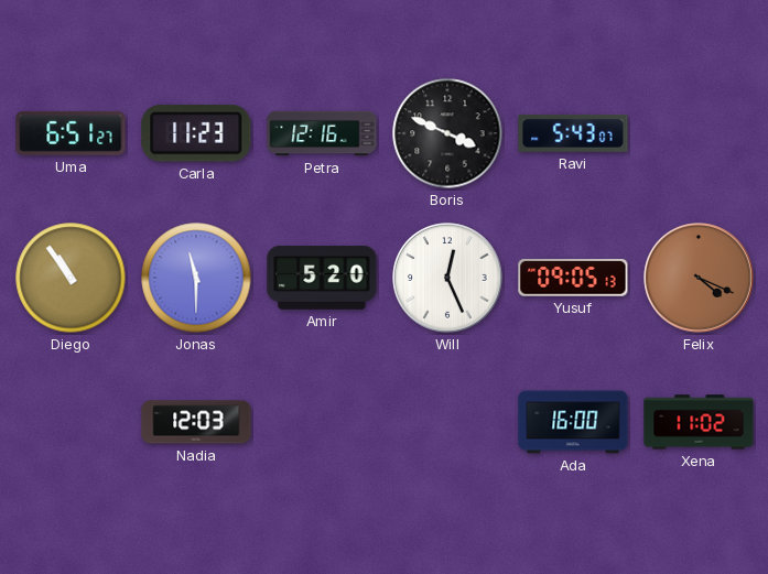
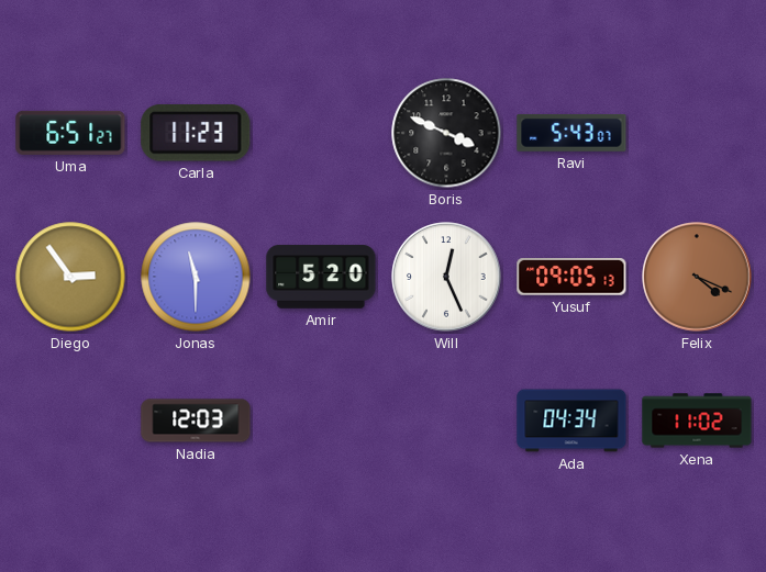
Petra: 12:16 -> none (322, 133)
Diego: 10:54 -> 2:54 (70, 277)
Ada: 16:00 -> 04:34 (571, 420)
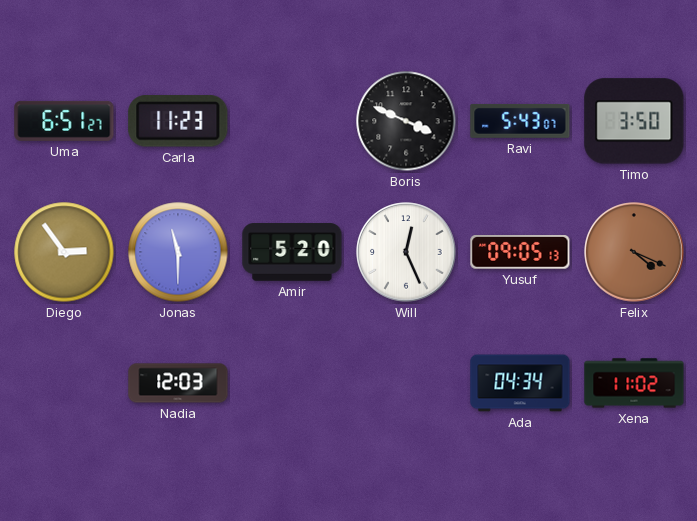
Timo: none -> 3:50 (634, 121)
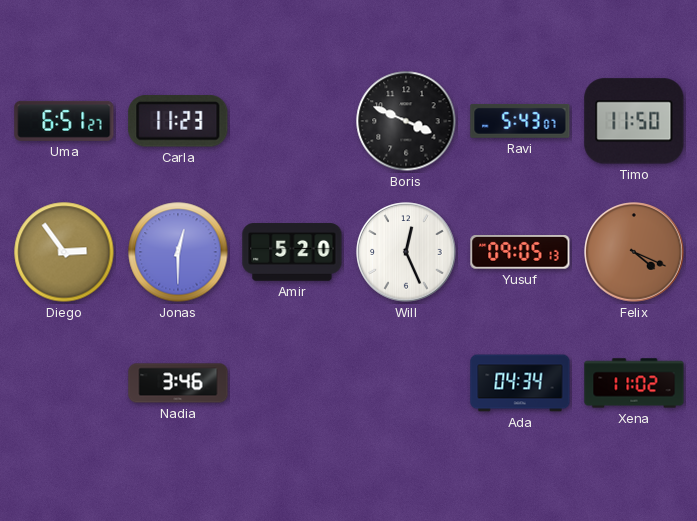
Timo: 3:50 -> 11:50 (634, 121)
Jonas: 11:30 -> 12:30 (178, 252)
Nadia: 12:03 -> 3:46 (178, 383)
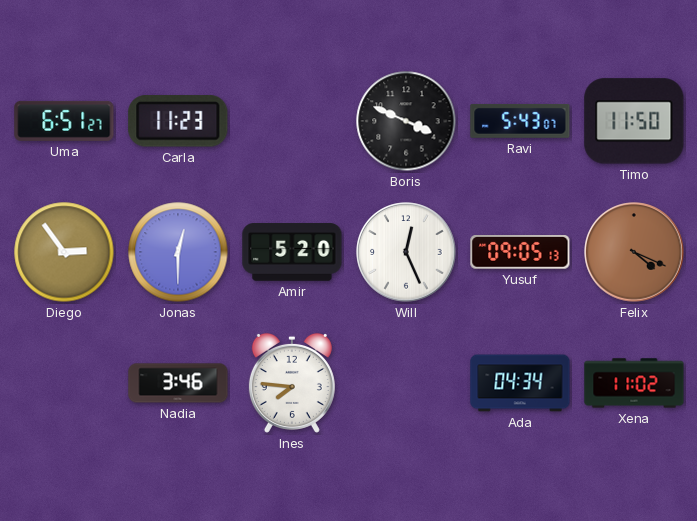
Ines: none -> 7:46 (292, 383)
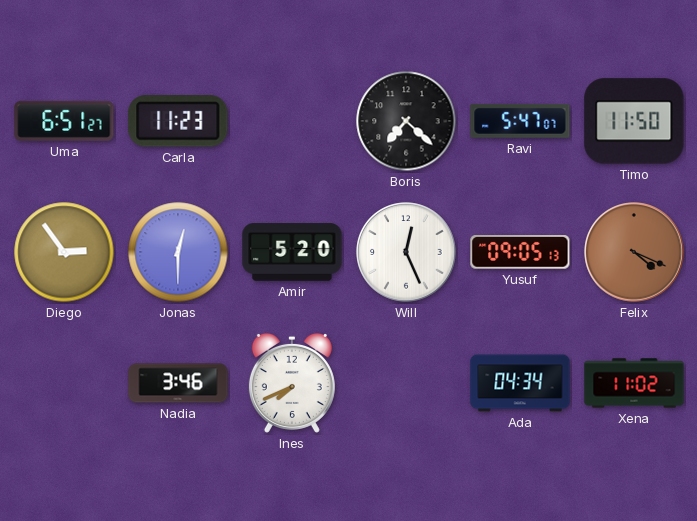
Boris: 3:49 -> 7:22 (406, 121)
Ravi: 5:43 -> 5:47 (520, 121)
Ines: 7:46 -> 7:41 (292, 383)
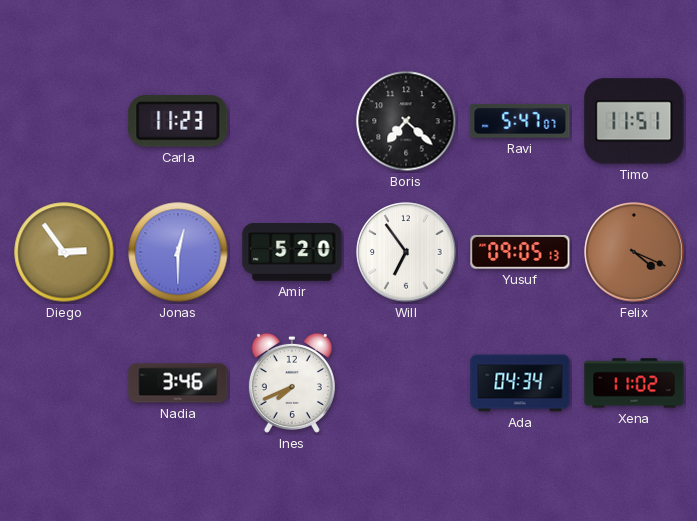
Uma: 6:51 -> none (64, 121)
Timo: 11:50 -> 11:51 (634, 121)
Will: 12:26 -> 6:54 (406, 252)
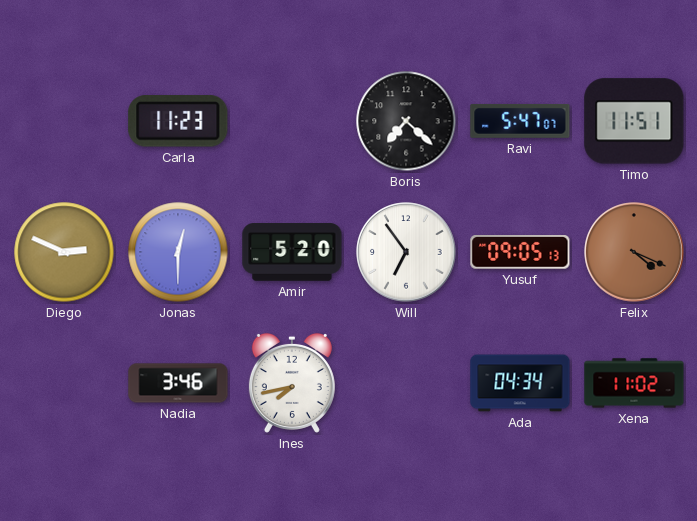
Diego: 2:54 -> 2:49 (64, 252)
Ines: 7:41 -> 7:43 (292, 383)
